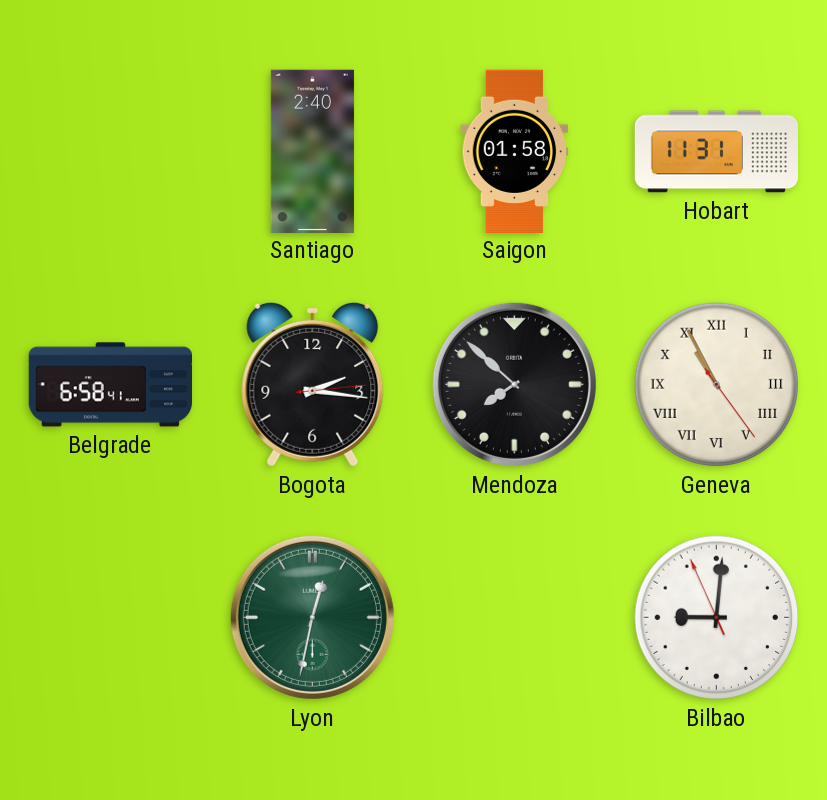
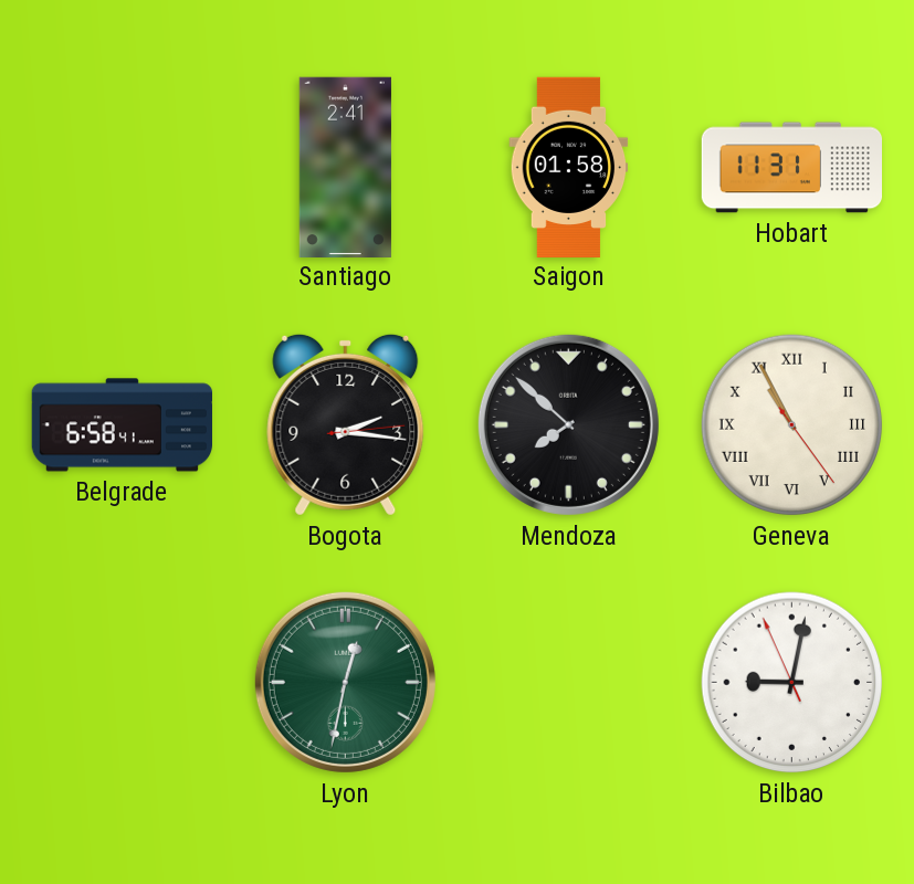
Santiago: 2:40 -> 2:41 (345, 167)
Bilbao: 9:00 -> 9:01 (792, 683)
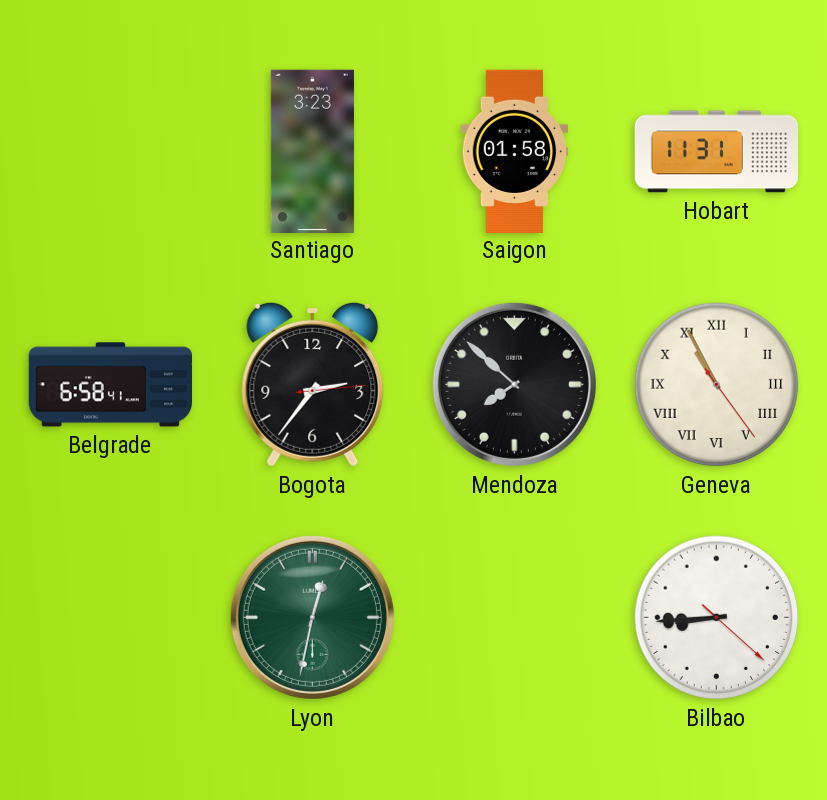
Santiago: 2:41 -> 3:23 (312, 151)
Bogota: 2:16 -> 2:36 (313, 384)
Bilbao: 9:01 -> 8:44 (717, 618)
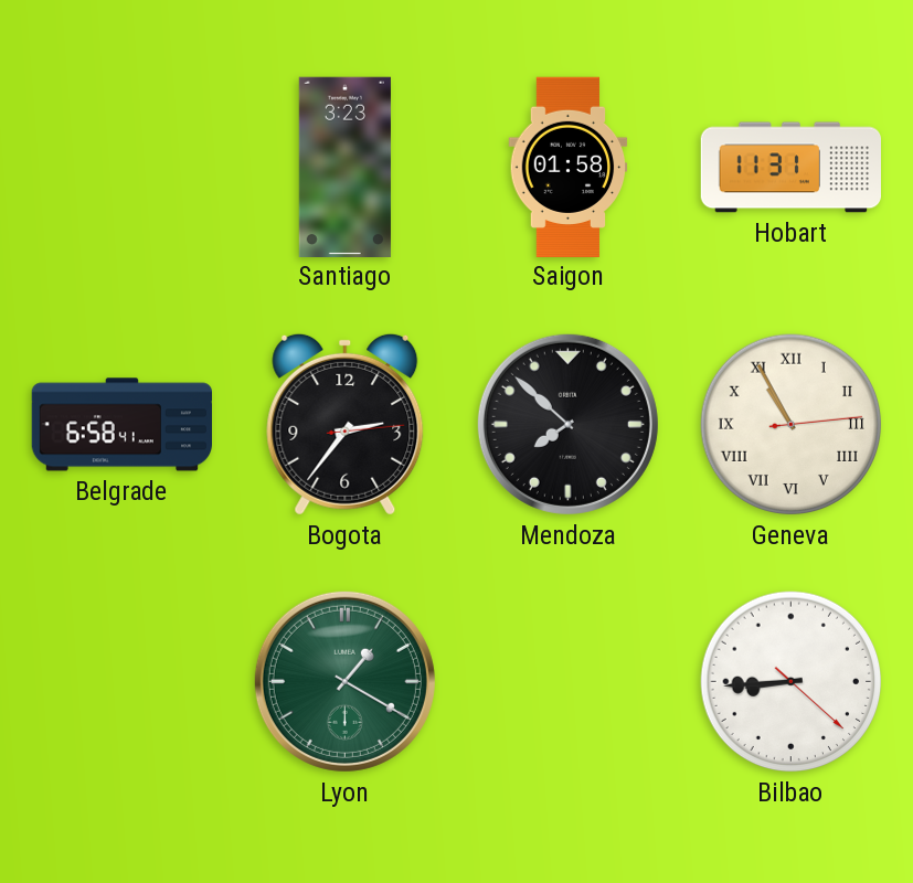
Geneva: 10:55:24 -> 10:55:14 (792, 425)
Lyon: 12:32 -> 1:20 (344, 681)
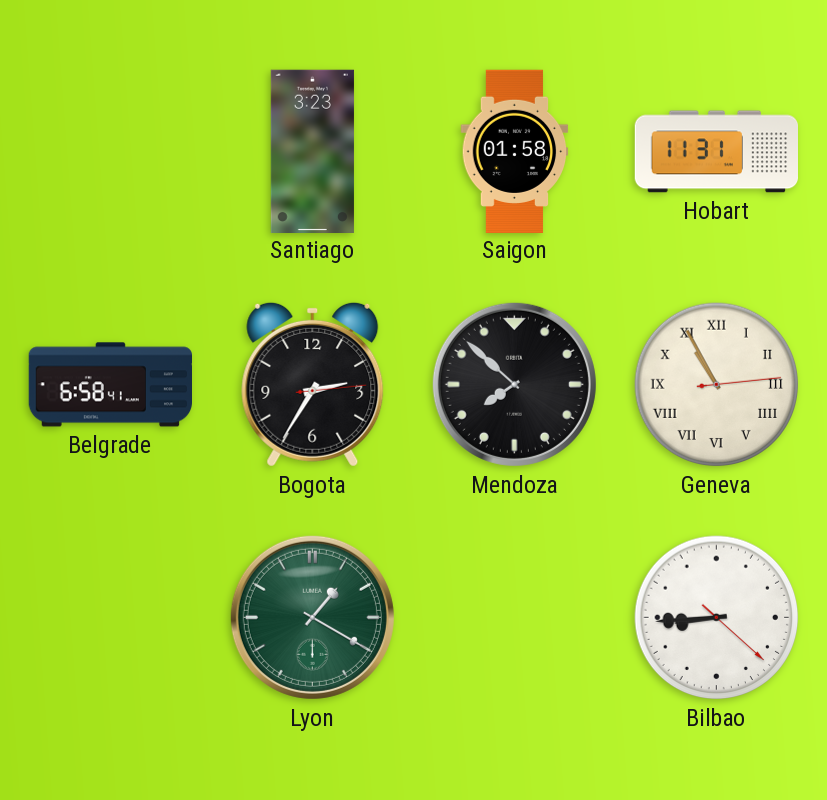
Bogota: 2:36 -> 2:35 (313, 384)
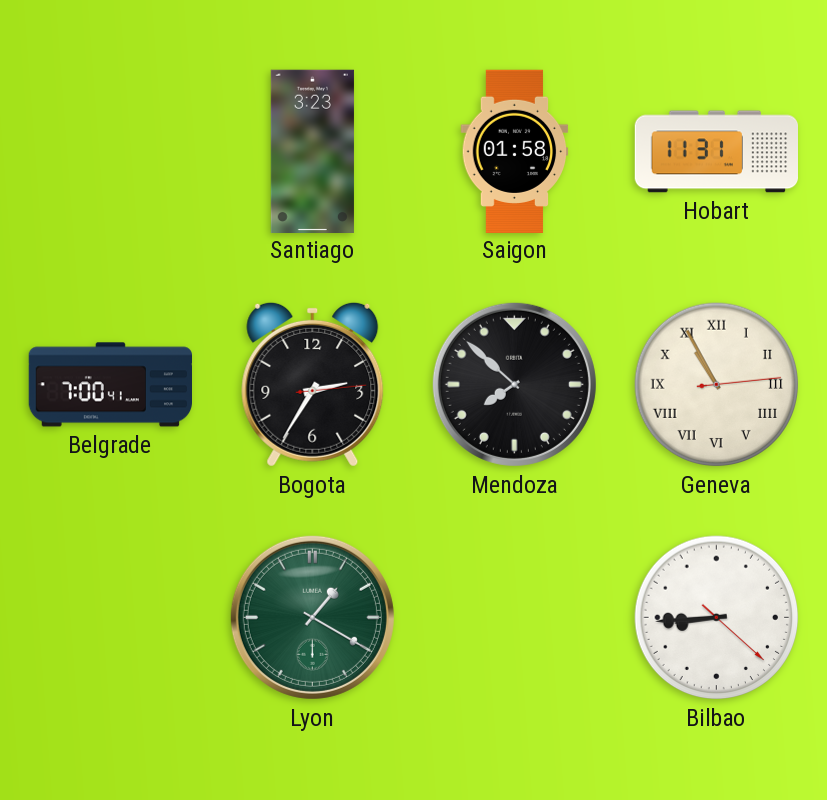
Belgrade: 6:58 -> 7:00 (110, 385)
